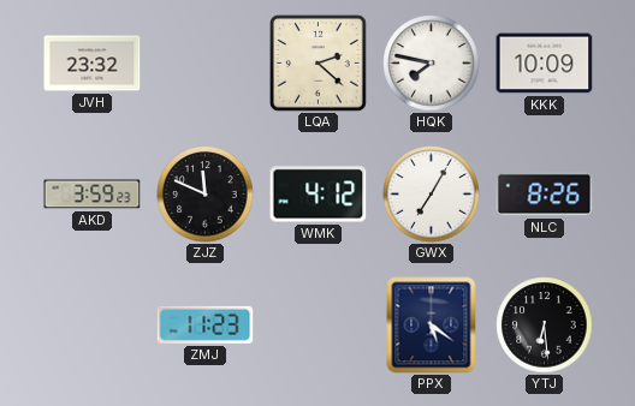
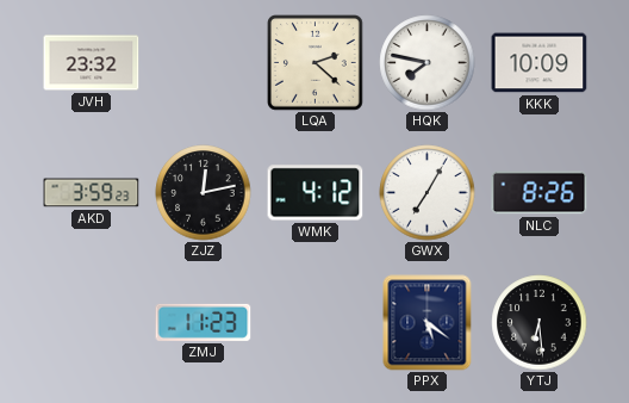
ZJZ: 11:49 -> 12:13 (204, 193)
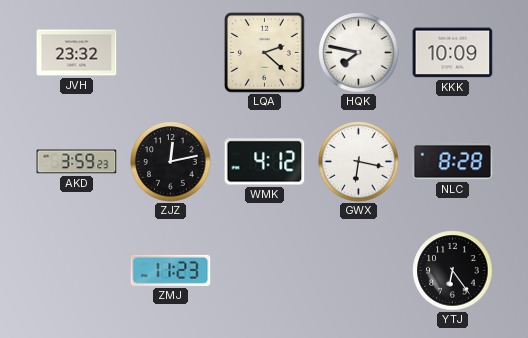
GWX: 7:05 -> 6:17 (359, 162)
NLC: 8:26 -> 8:28 (453, 162)
PPX: 5:21 -> none (428, 323)
YTJ: 6:29 -> 6:24 (453, 271)
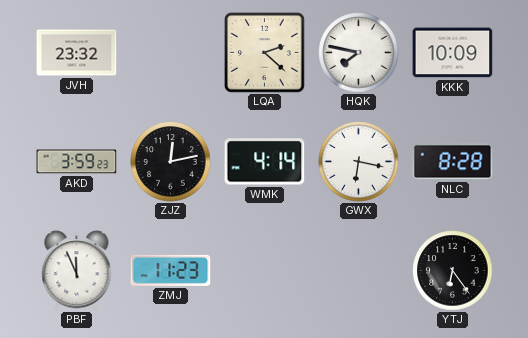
WMK: 4:12 -> 4:14 (265, 162)
PBF: none -> 11:56 (77, 271)
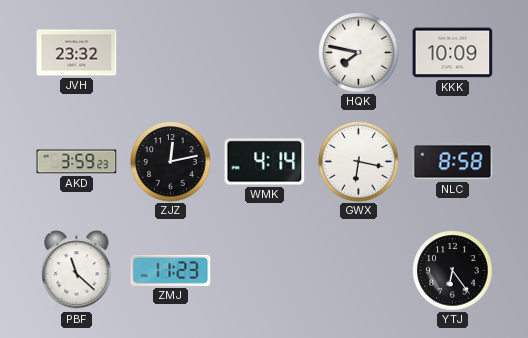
LQA: 2:22 -> none (265, 53)
NLC: 8:28 -> 8:58 (453, 162)
PBF: 11:56 -> 11:22 (77, 271)
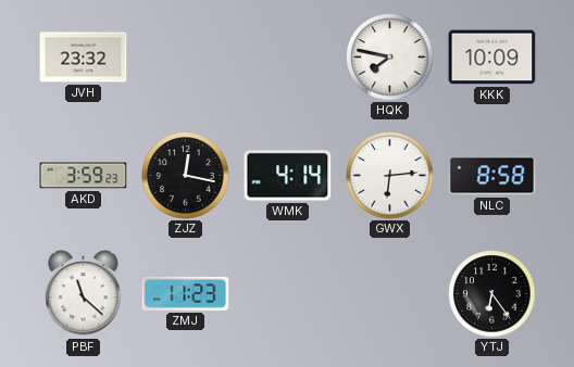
ZJZ: 12:13 -> 12:17 (186, 176)
GWX: 6:17 -> 6:14 (390, 176)
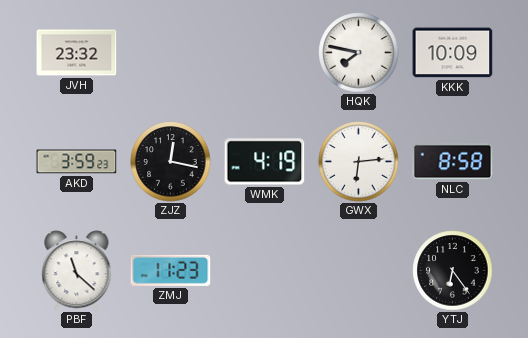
WMK: 4:14 -> 4:19 (265, 162)
